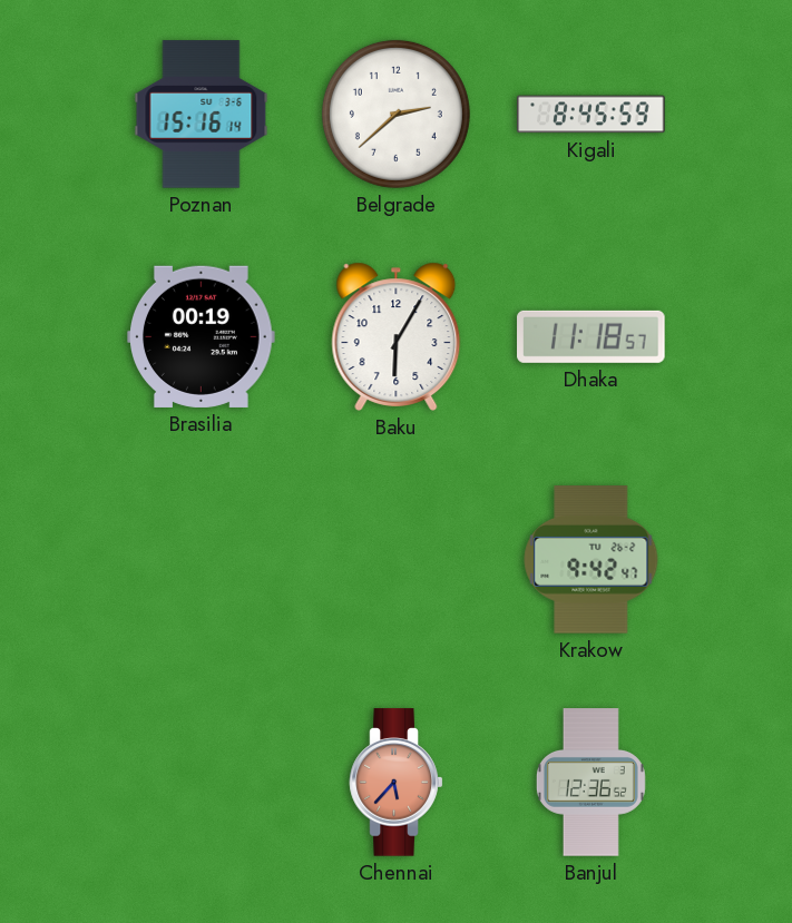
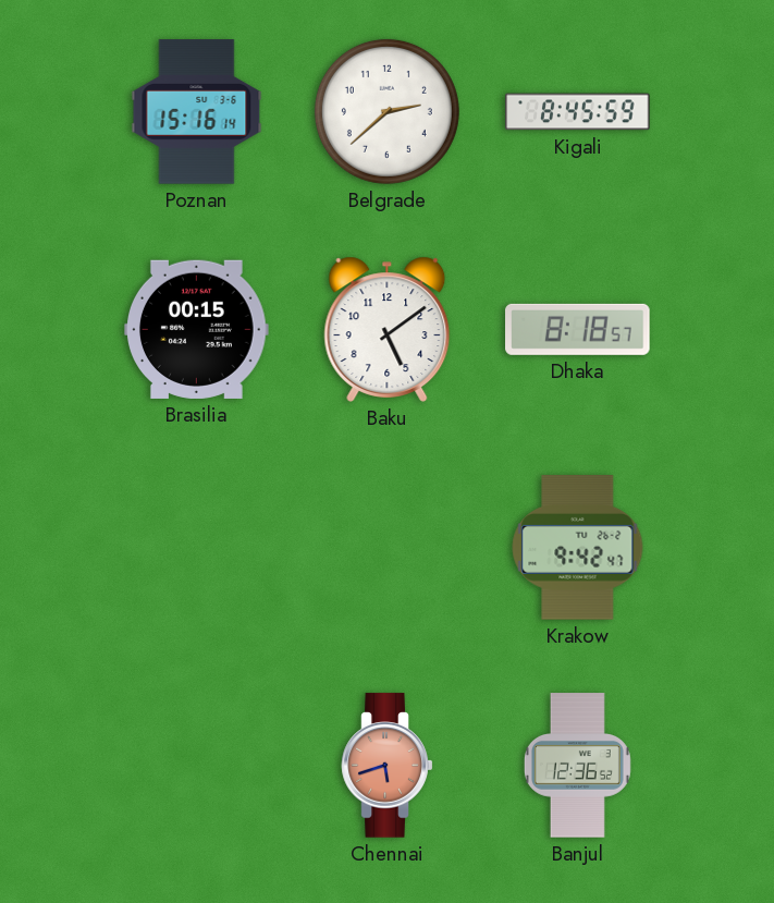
Brasilia: 00:19 -> 00:15 (197, 329)
Baku: 6:05 -> 5:09 (388, 329)
Dhaka: 11:18 -> 8:18 (578, 329)
Chennai: 5:37 -> 5:42 (388, 766)
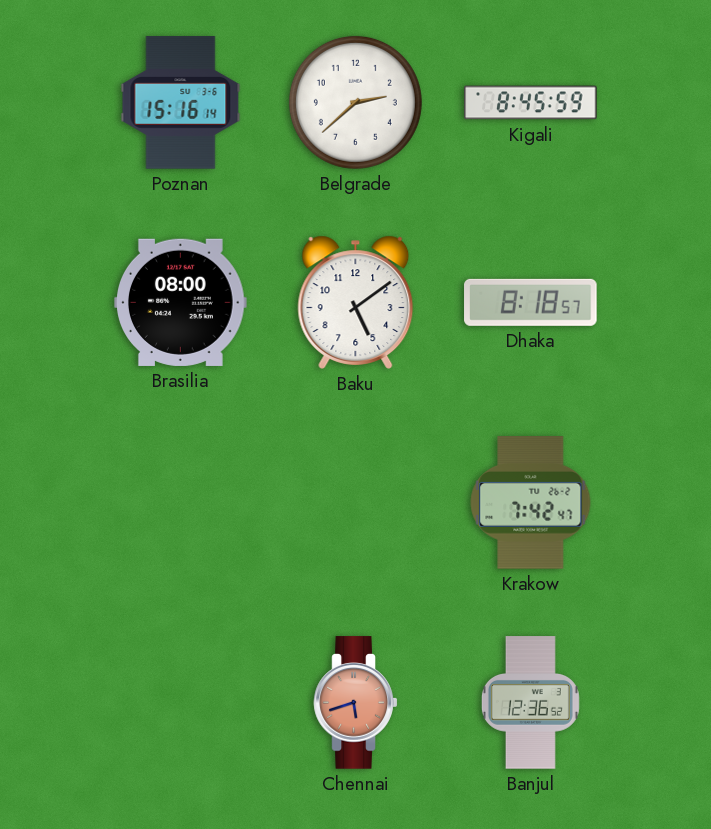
Brasilia: 00:15 -> 08:00 (181, 302)
Krakow: 9:42 -> 7:42 (531, 503)
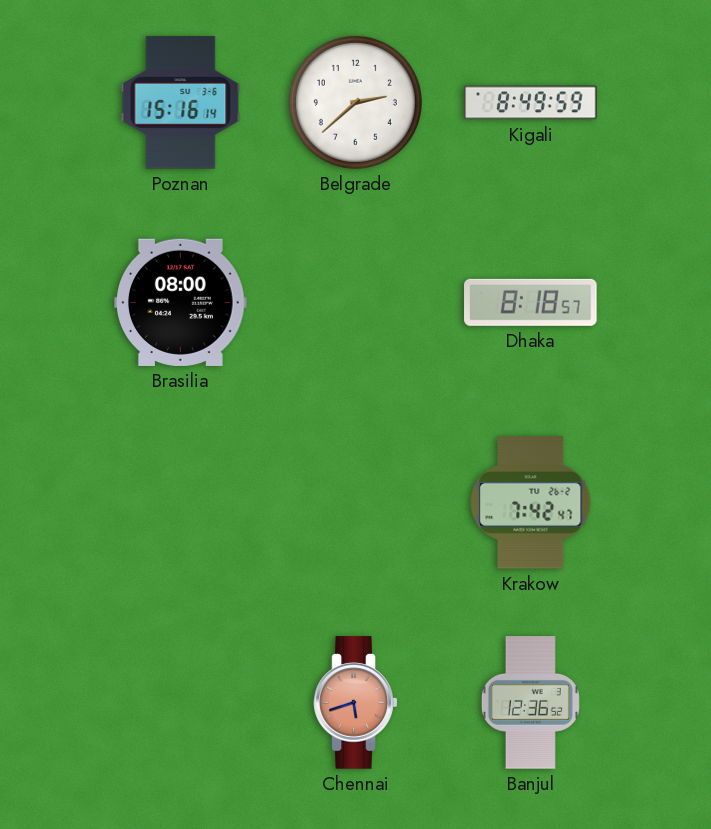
Kigali: 8:45 -> 8:49 (531, 103)
Baku: 5:09 -> none (356, 302)
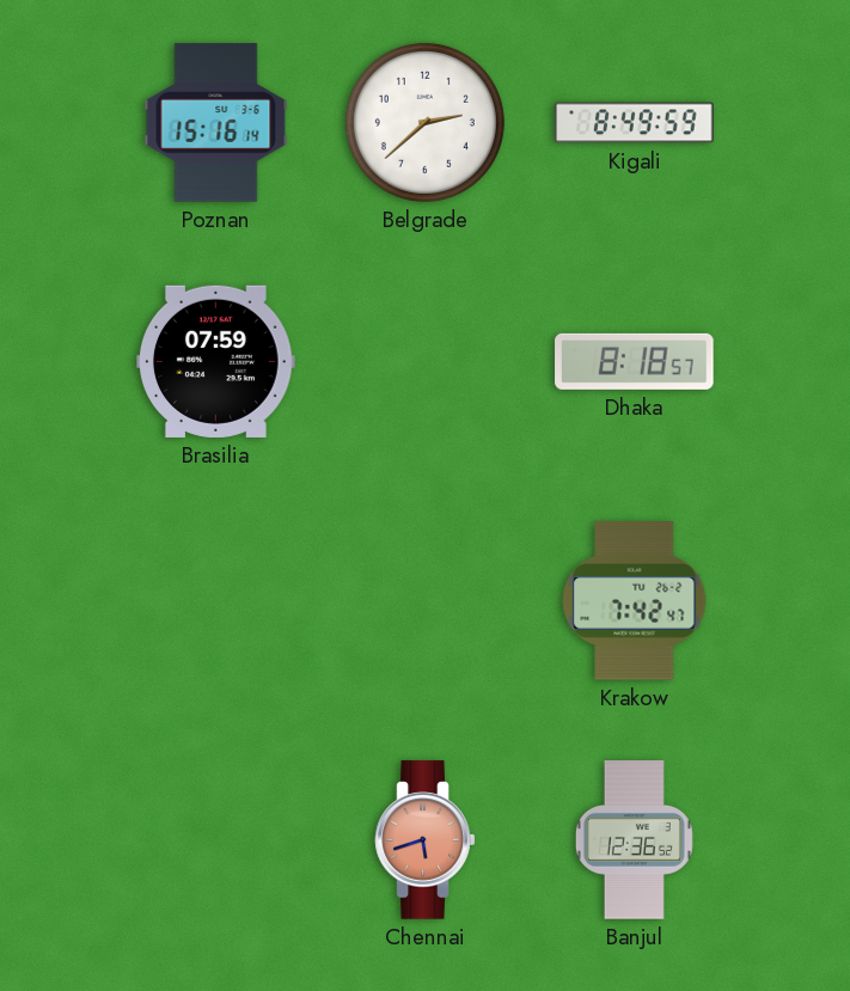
Brasilia: 08:00 -> 07:59 (216, 361)
